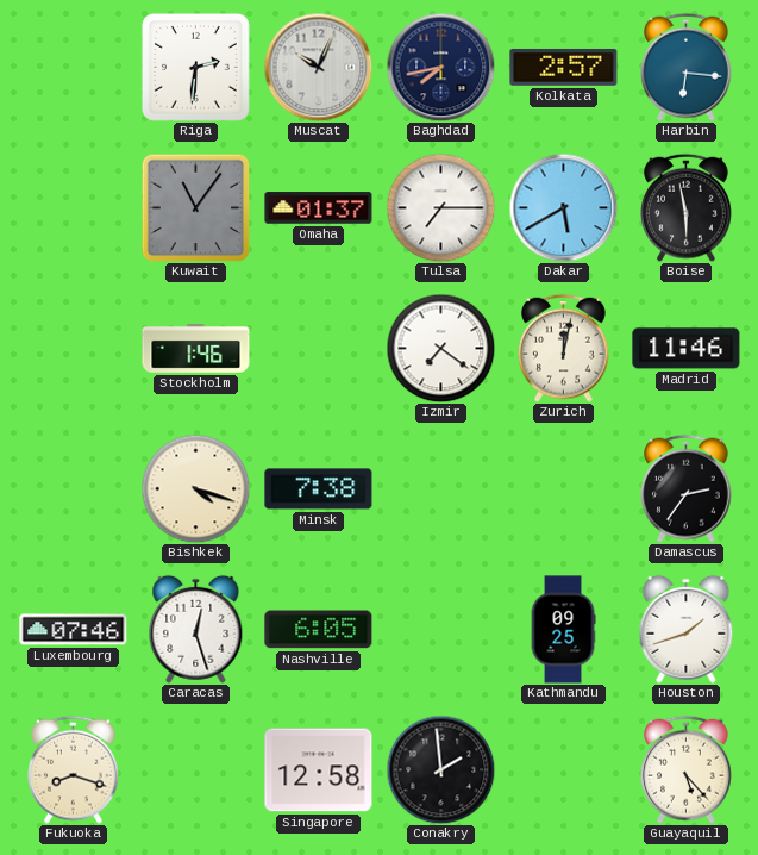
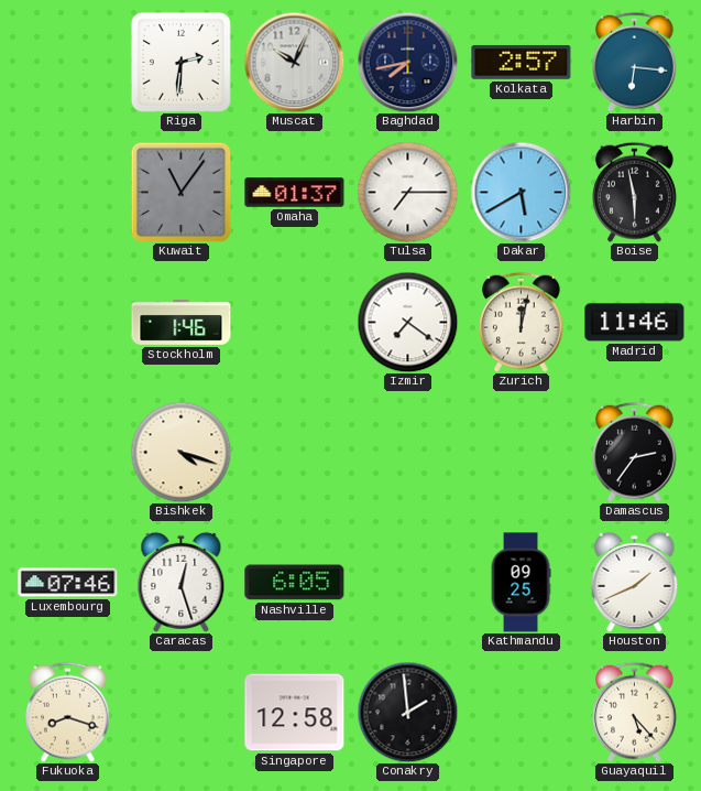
Minsk: 7:38 -> none (319, 489)
Houston: 1:42 -> 1:41 (635, 582)
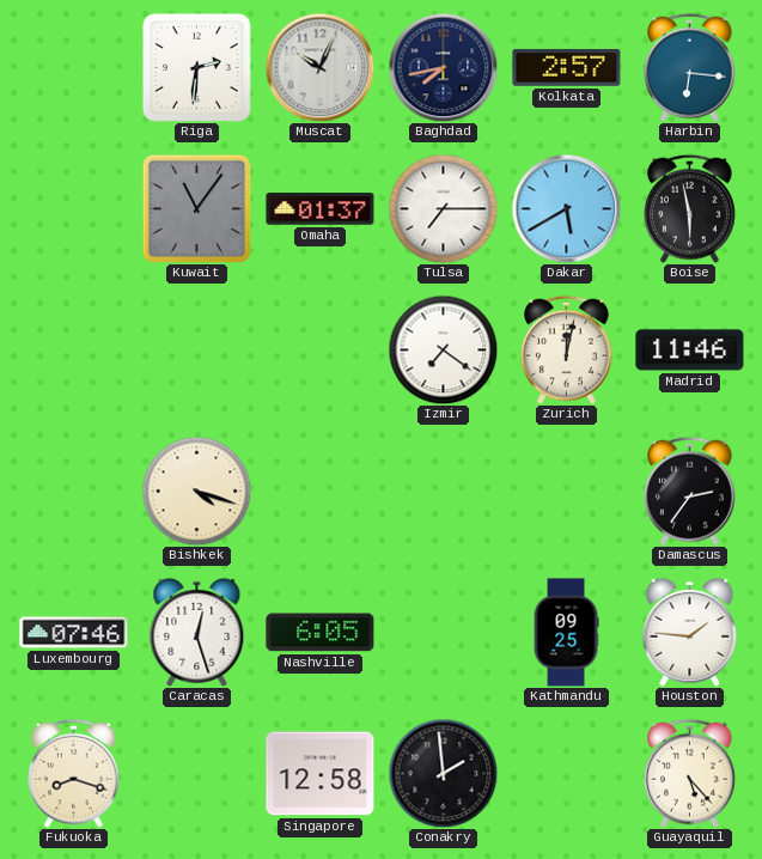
Stockholm: 1:46 -> none (182, 322)
Houston: 1:41 -> 1:46 (690, 632)
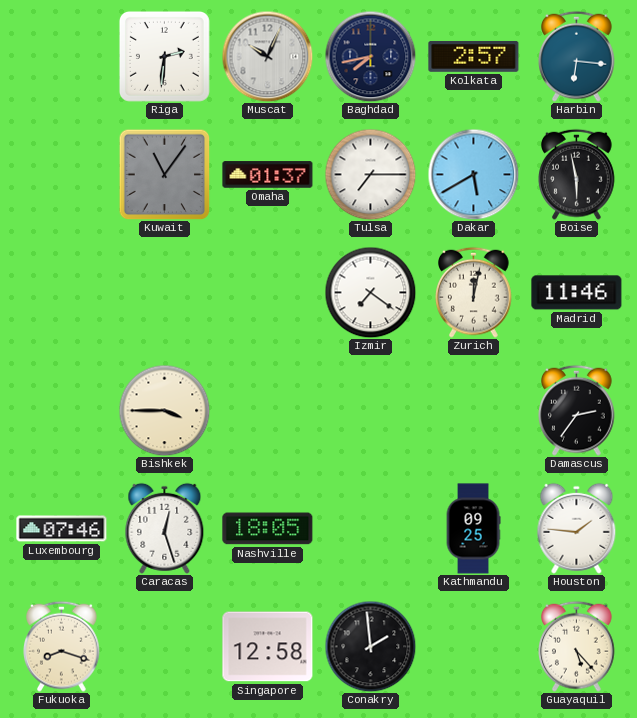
Bishkek: 4:18 -> 3:45 (164, 410)
Nashville: 6:05 -> 18:05 (268, 529)
